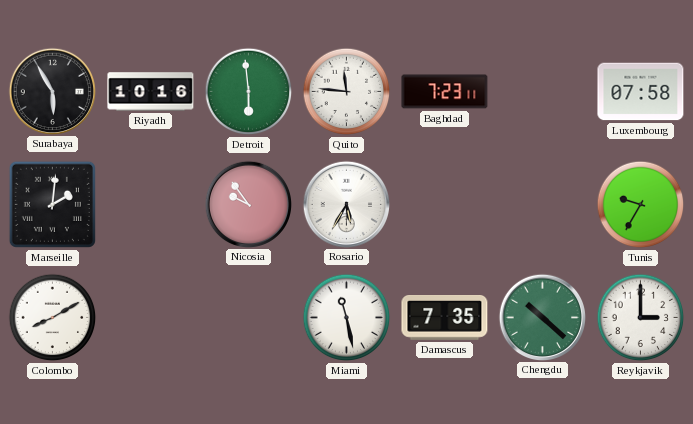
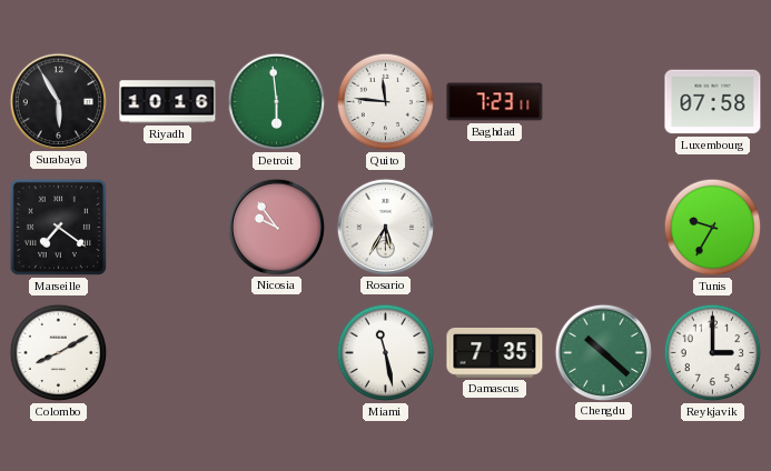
Marseille: 2:01 -> 7:21 (58, 227)
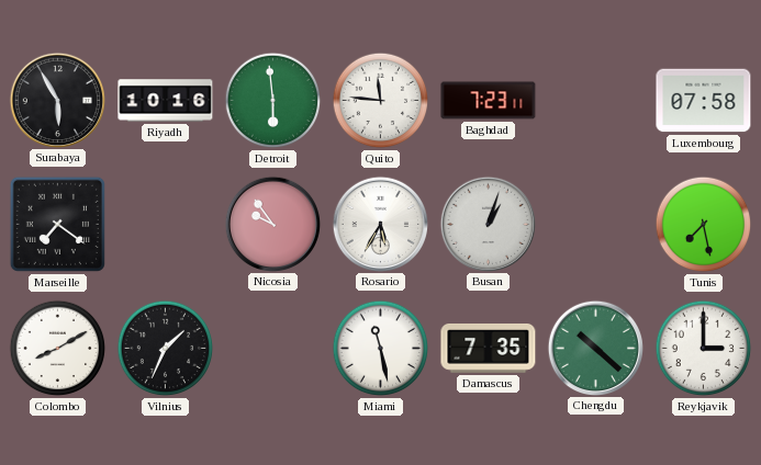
Busan: none -> 1:03 (488, 224)
Tunis: 9:35 -> 7:28 (704, 225)
Vilnius: none -> 1:34 (166, 349)
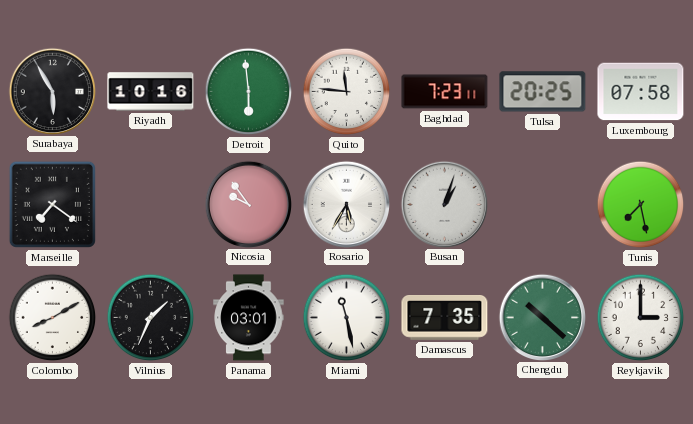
Tulsa: none -> 20:25 (543, 92)
Panama: none -> 03:01 (249, 318)
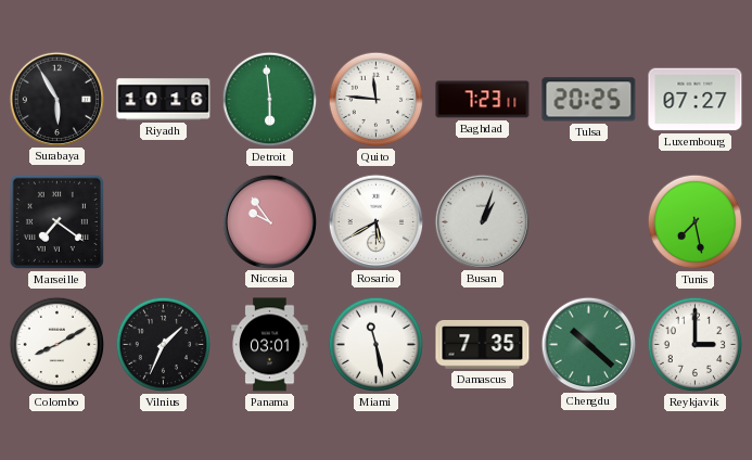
Luxembourg: 07:58 -> 07:27 (696, 100)
Rosario: 5:35 -> 5:40 (375, 221)
